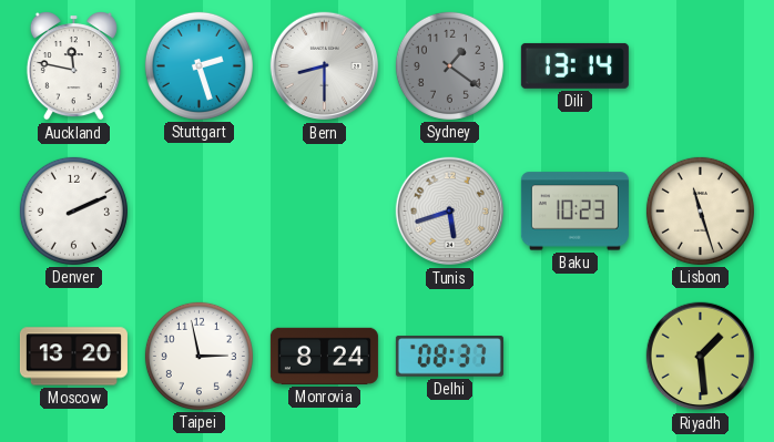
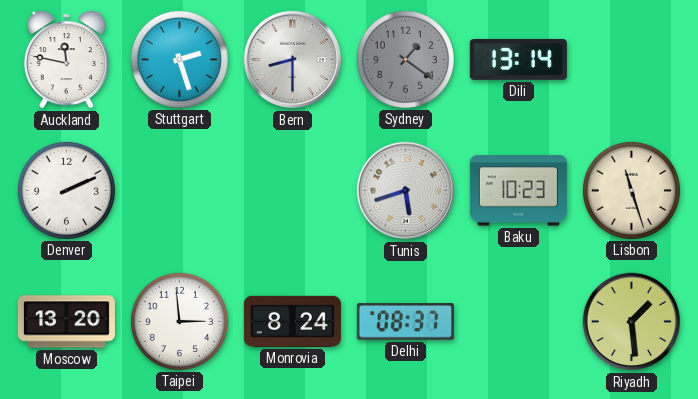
Taipei: 2:58 -> 2:59 (179, 321)
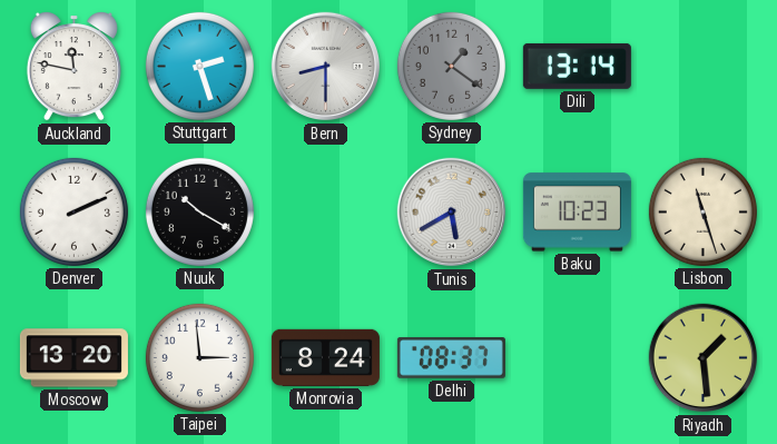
Nuuk: none -> 10:20 (199, 211)
Tunis: 5:42 -> 5:40 (452, 213)
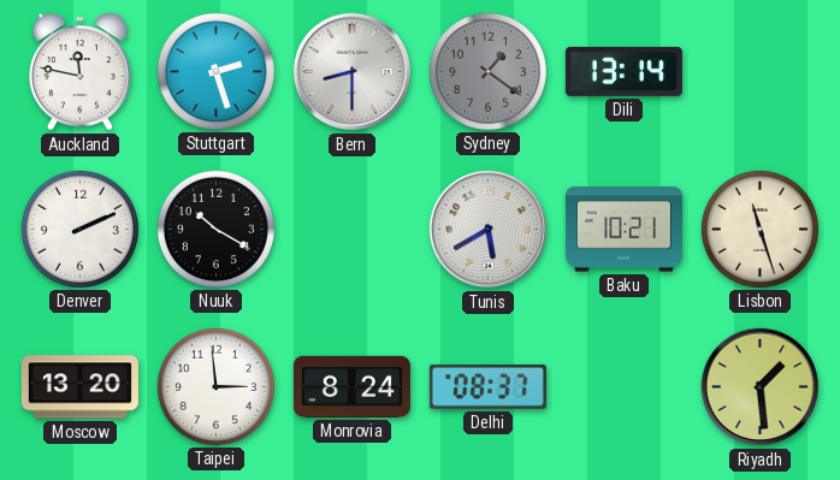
Baku: 10:23 -> 10:21 (623, 230)
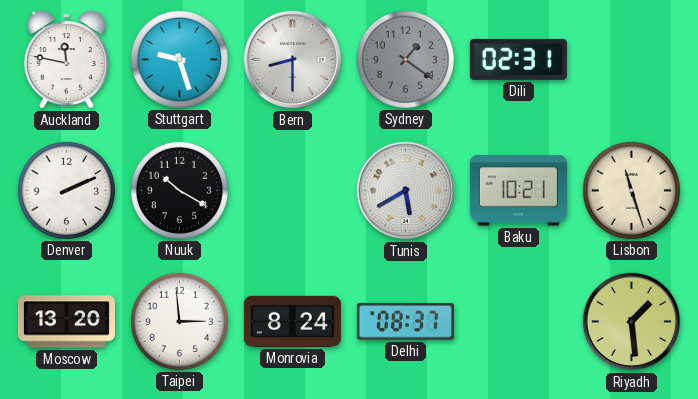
Stuttgart: 2:27 -> 9:27 (179, 59)
Dili: 13:14 -> 02:31 (518, 59)
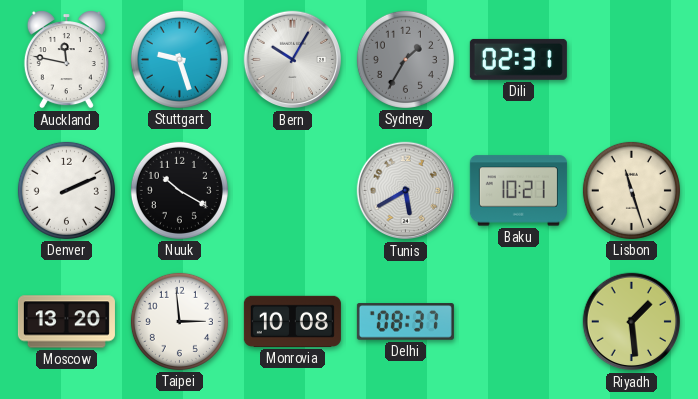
Bern: 8:30 -> 10:05 (293, 60)
Sydney: 1:21 -> 1:35 (405, 59)
Monrovia: 8:24 -> 10:08 (292, 321)
